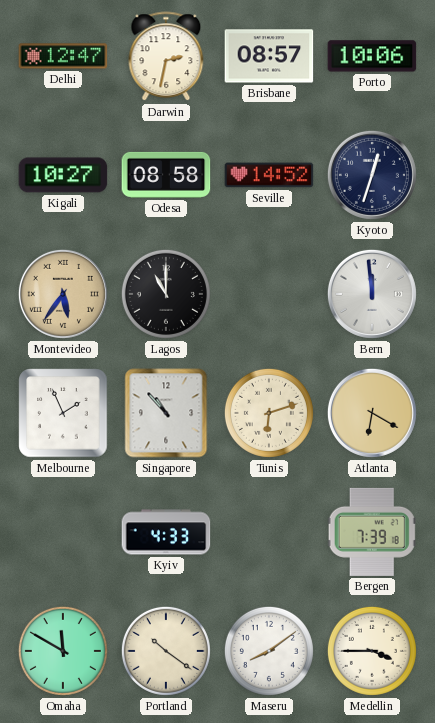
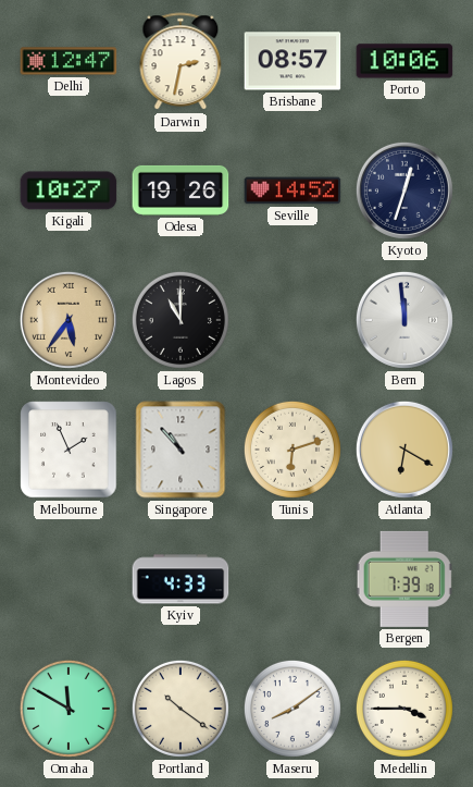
Odesa: 08:58 -> 19:26 (181, 190)
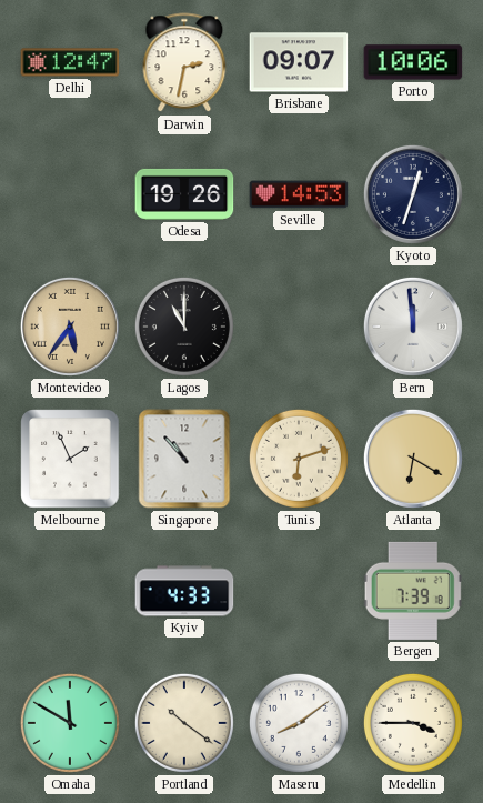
Brisbane: 08:57 -> 09:07 (299, 62)
Kigali: 10:27 -> none (69, 190)
Seville: 14:52 -> 14:53 (299, 194)
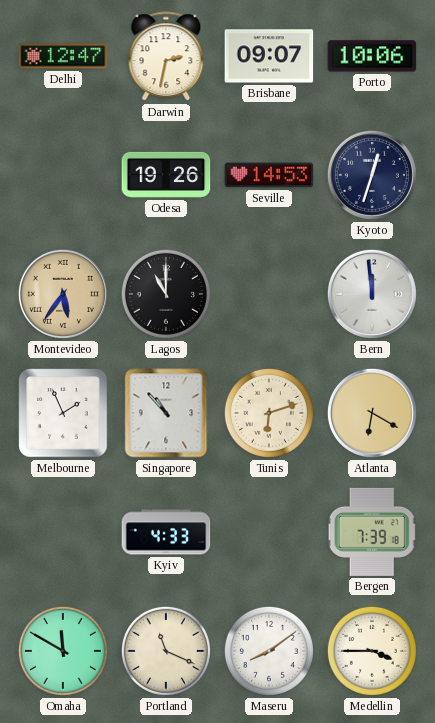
Portland: 10:21 -> 11:19 (166, 651)
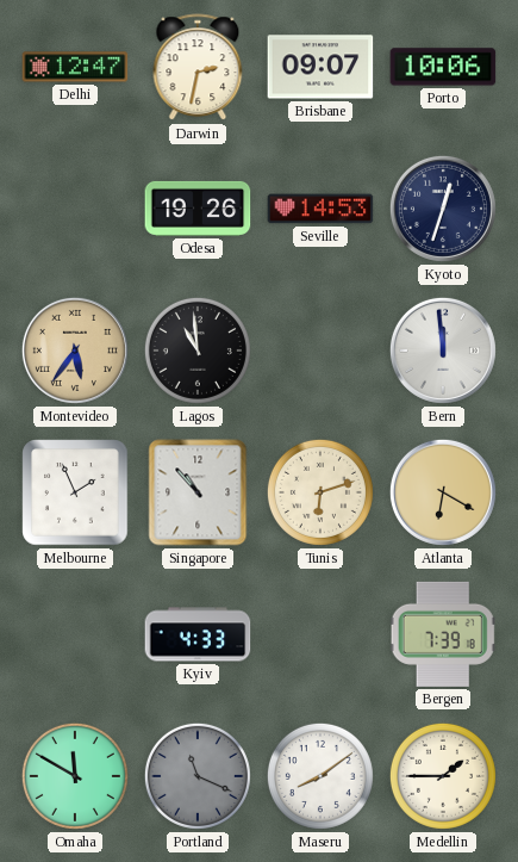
Lagos: 11:00 -> 10:59 (198, 351)
Portland dial: cream -> grey (198, 776)
Medellin: 3:45 -> 1:45 (443, 776)
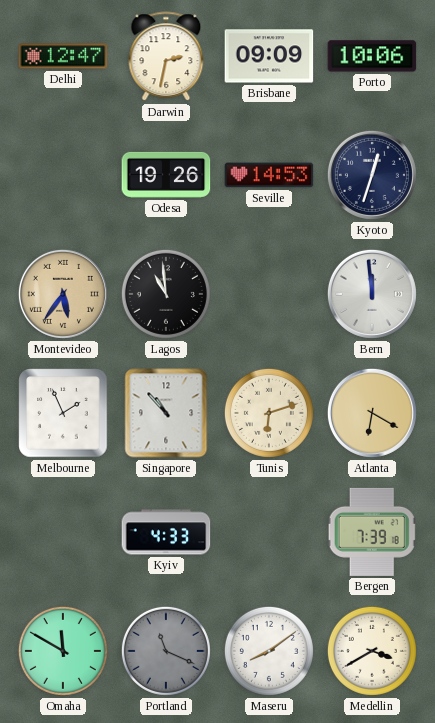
Brisbane: 09:07 -> 09:09 (269, 56)
Medellin: 1:45 -> 3:40 (372, 651)
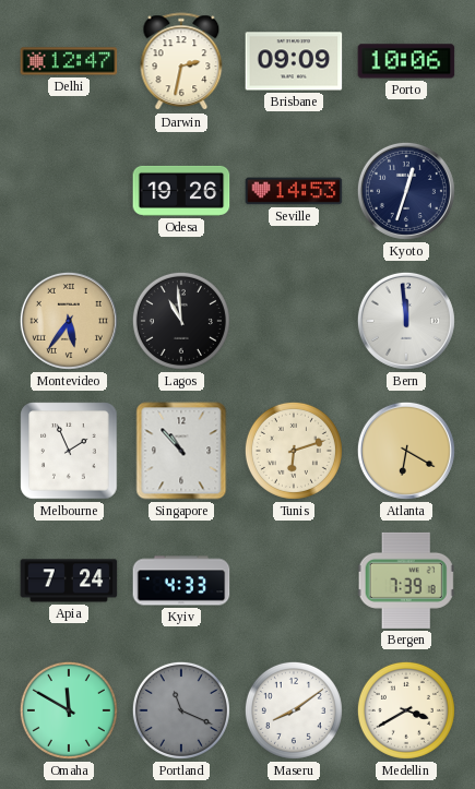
Apia: none -> 7:24 (69, 581)
